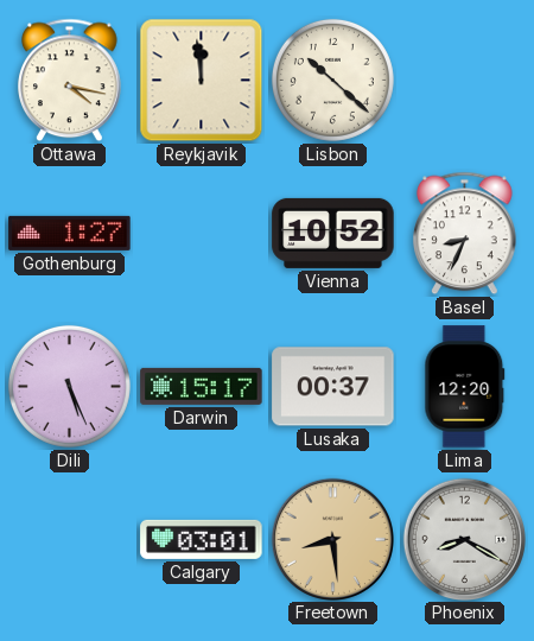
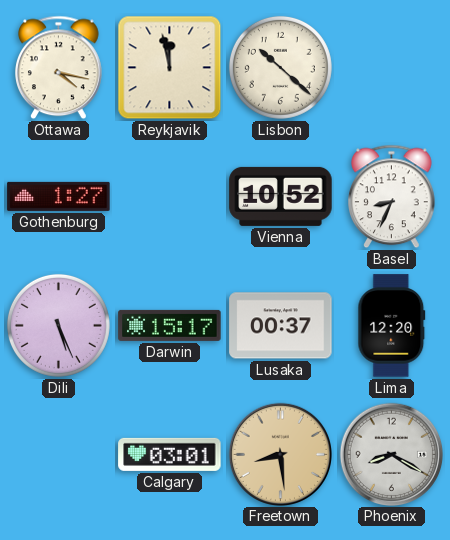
Reykjavik: 11:59 -> 11:58 (170, 68)
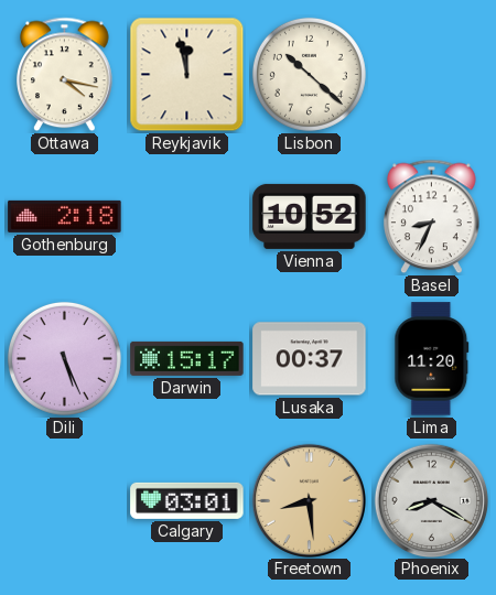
Gothenburg: 1:27 -> 2:18 (65, 216)
Lima: 12:20 -> 11:20 (432, 359)
